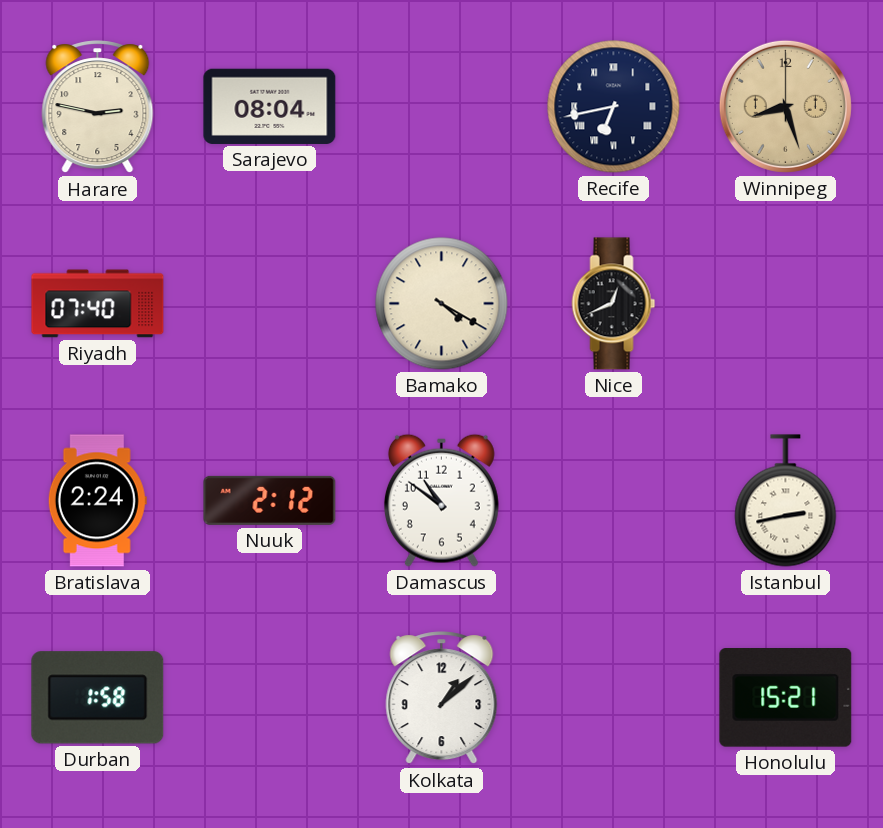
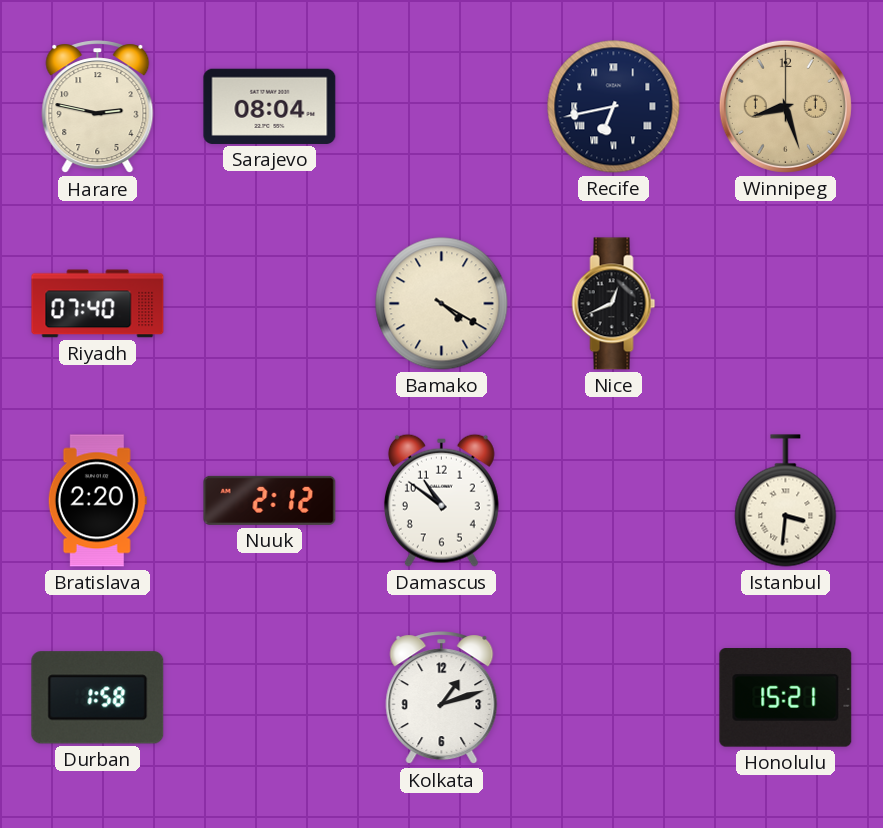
Bratislava: 2:24 -> 2:20 (97, 501)
Istanbul: 2:43 -> 3:31 (786, 501)
Kolkata: 1:08 -> 1:12 (442, 698)
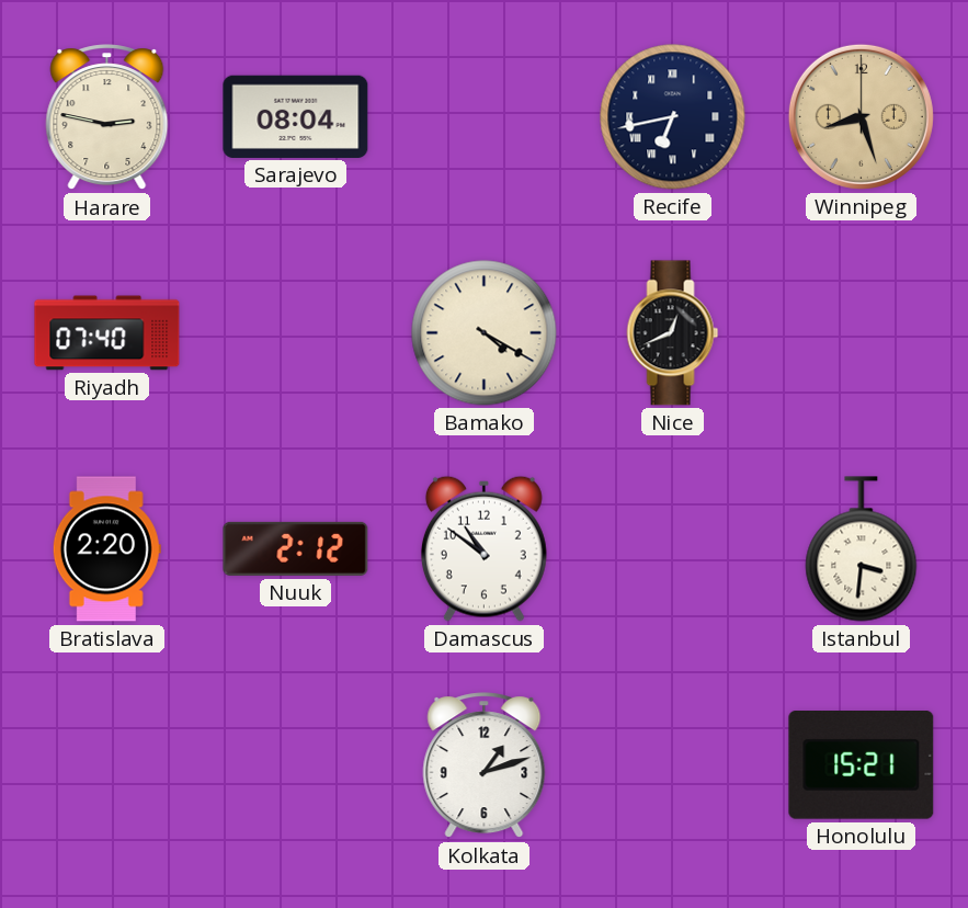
Durban: 1:58 -> none (98, 698)
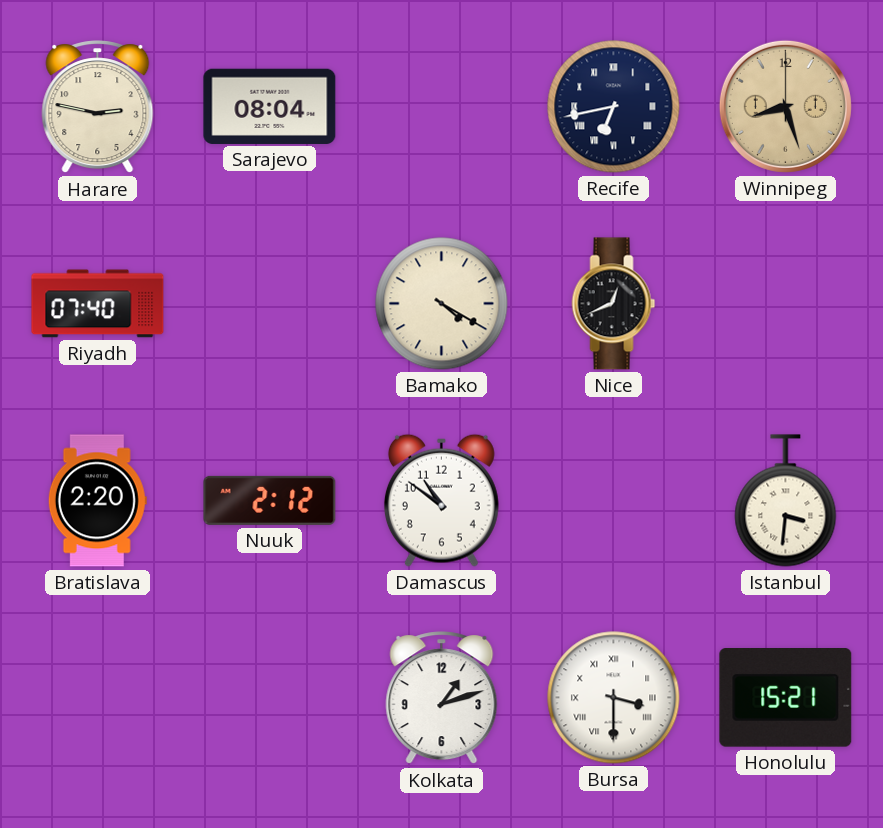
Bursa: none -> 3:30 (614, 698)
